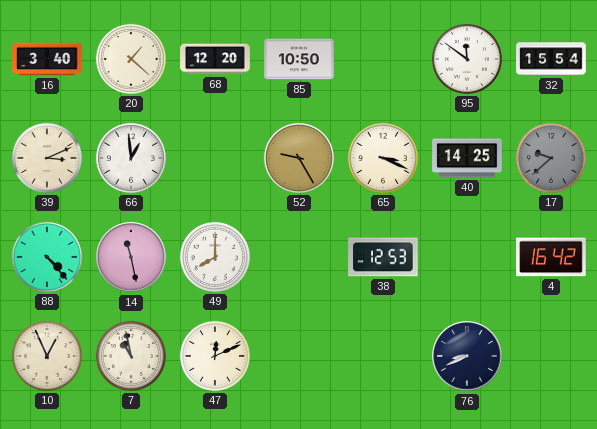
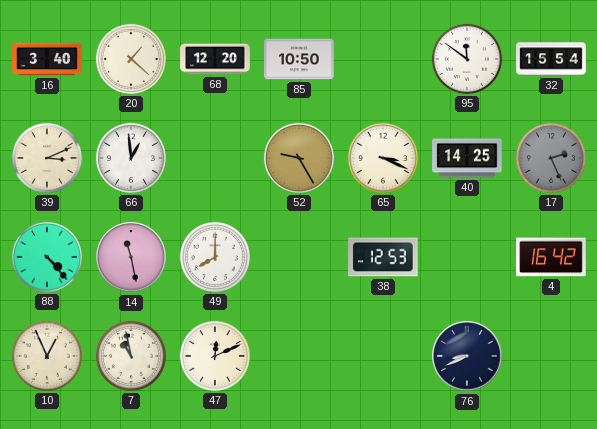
17: 9:38 -> 2:26 (551, 158)
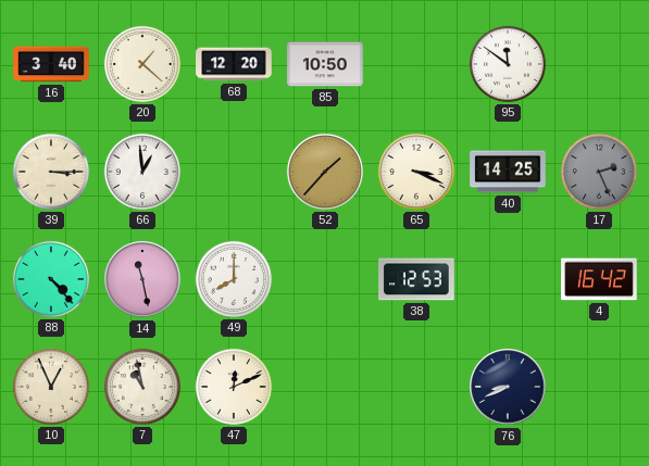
32: 15:54 -> none (551, 59)
39: 3:11 -> 3:15 (51, 172)
52: 9:25 -> 1:37 (325, 172)
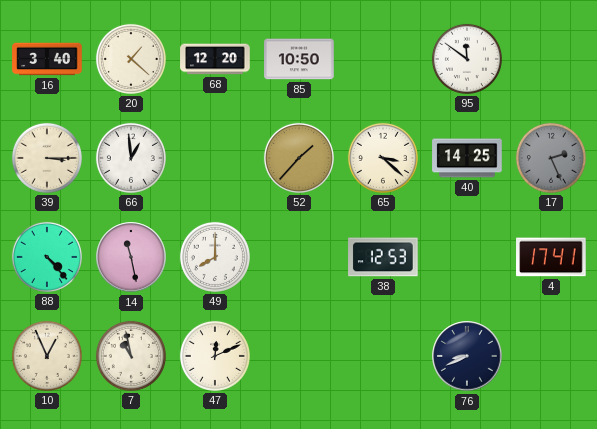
65: 3:19 -> 3:22 (383, 158)
4: 16:42 -> 17:41 (551, 257)
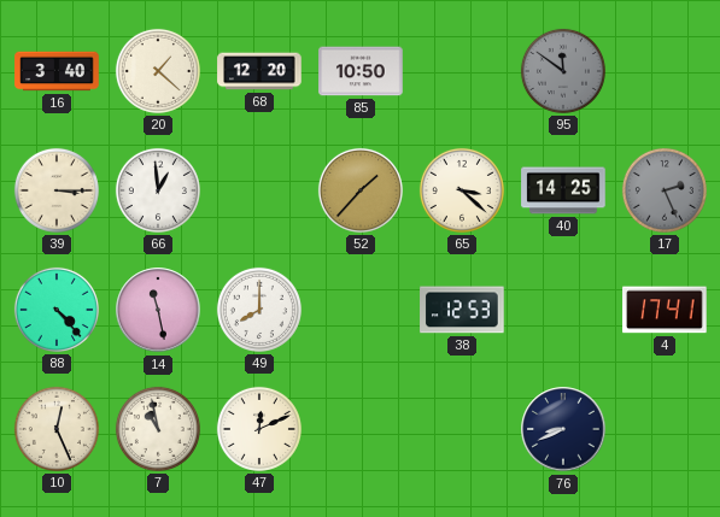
95 dial: white -> grey (563, 71)
10: 12:56 -> 12:26 (57, 429)
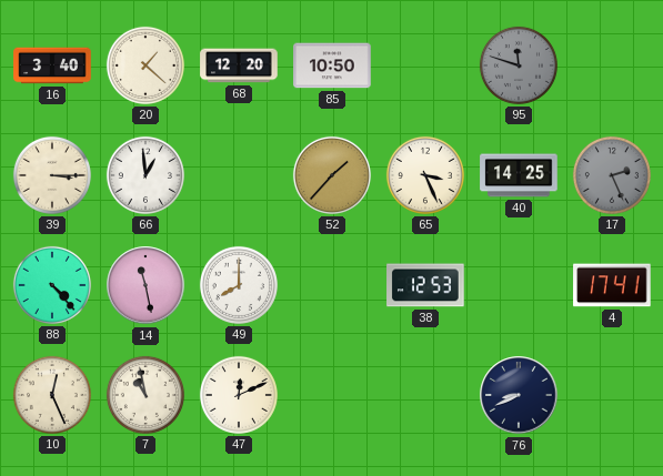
95: 11:51 -> 11:48 (519, 65)
65: 3:22 -> 3:26 (425, 175)
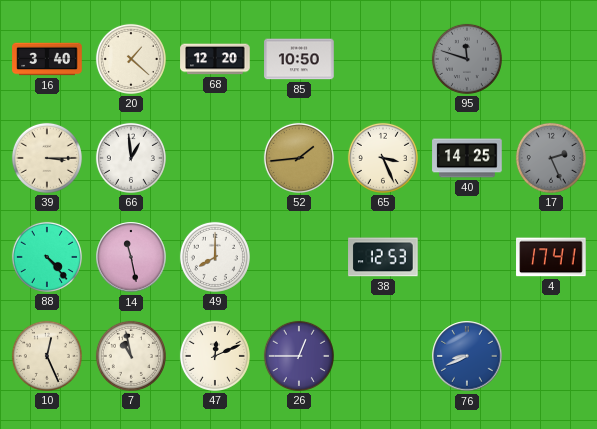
52: 1:37 -> 1:44 (299, 158)
26: none -> 12:45 (299, 356)
76 dial: navy -> blue (467, 356)
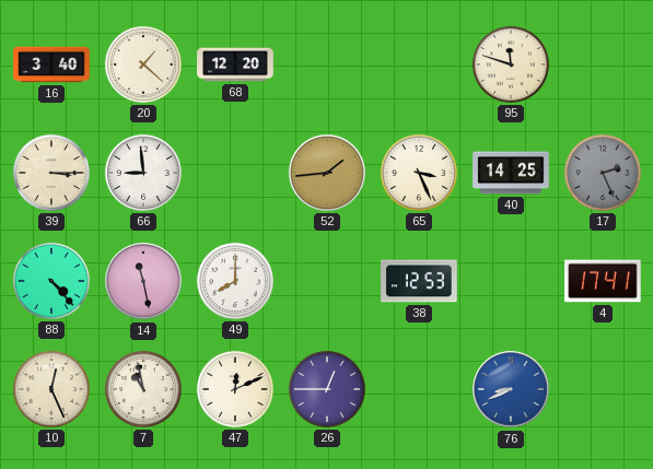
85: 10:50 -> none (299, 59)
95 dial: grey -> cream (511, 65)
66: 12:59 -> 8:59 (143, 173)
